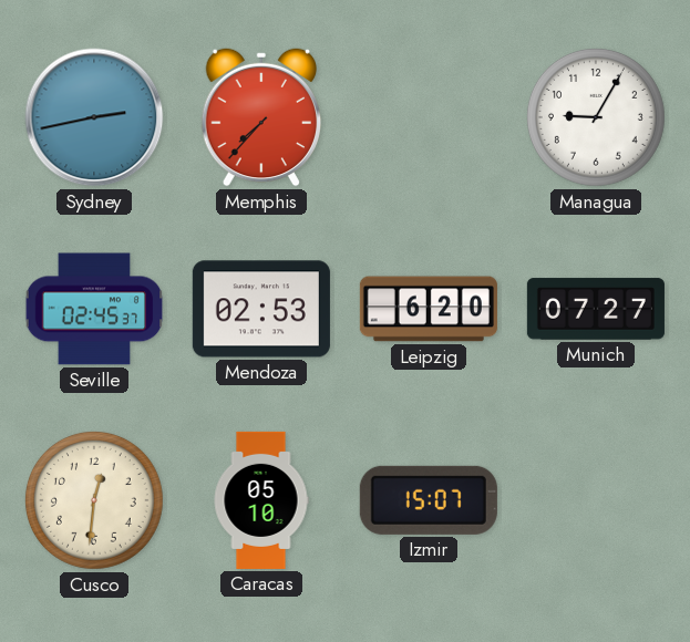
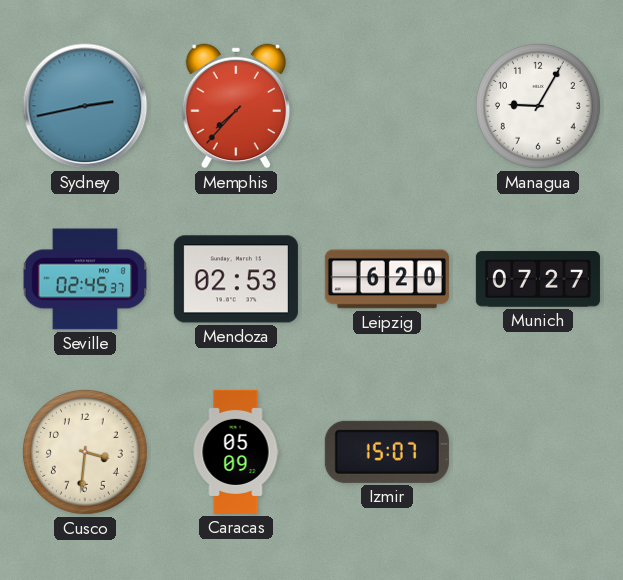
Cusco: 12:31 -> 3:31 (85, 452)
Caracas: 05:10 -> 05:09 (236, 452)
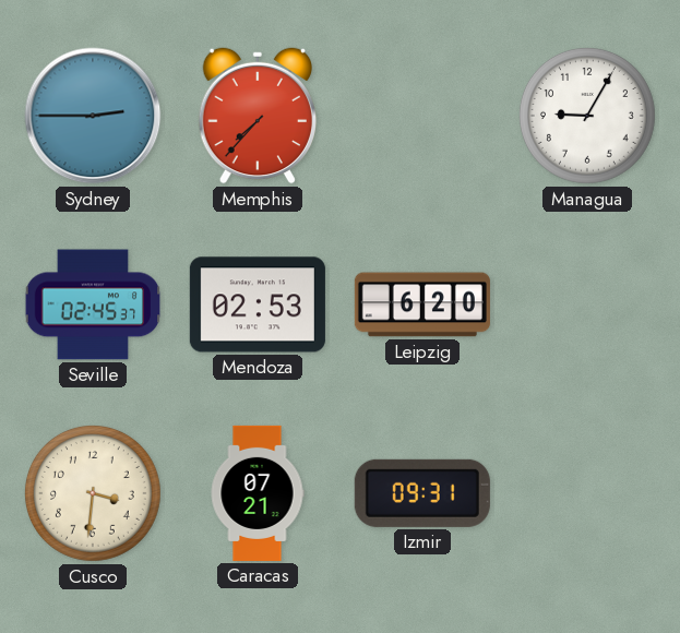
Sydney: 2:43 -> 2:45 (93, 116)
Munich: 07:27 -> none (538, 279)
Caracas: 05:09 -> 07:21 (258, 493)
Izmir: 15:07 -> 09:31 (422, 493)
